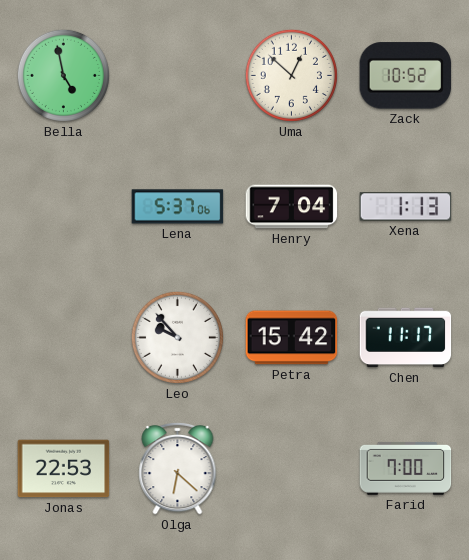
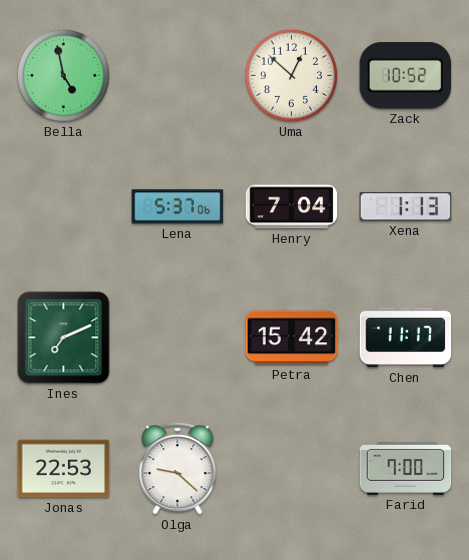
Ines: none -> 7:11 (64, 338)
Leo: 9:53 -> none (177, 337)
Olga: 6:22 -> 9:22 (178, 468)
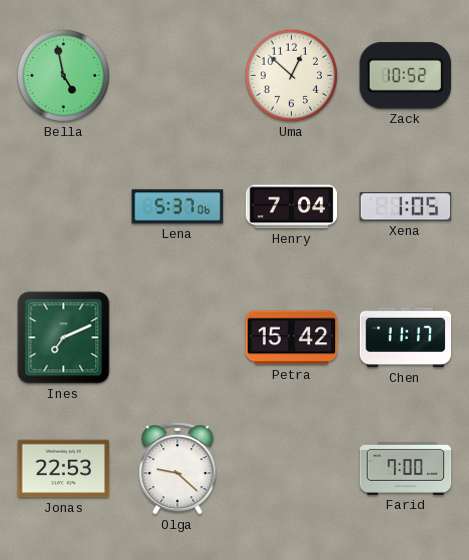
Xena: 1:13 -> 1:05 (406, 207)
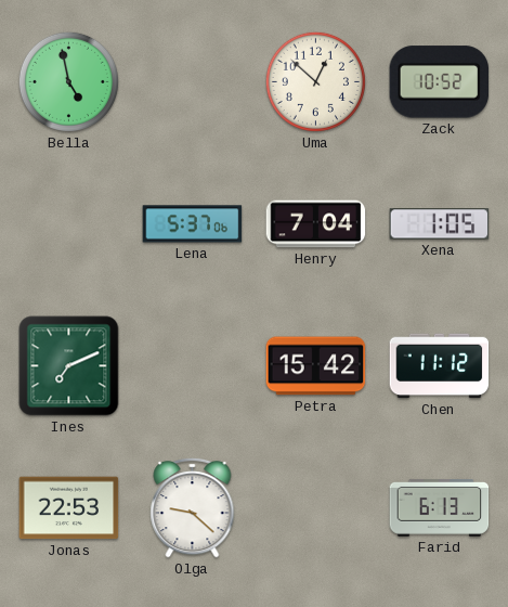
Chen: 11:17 -> 11:12 (440, 366)
Farid: 7:00 -> 6:13 (440, 507)
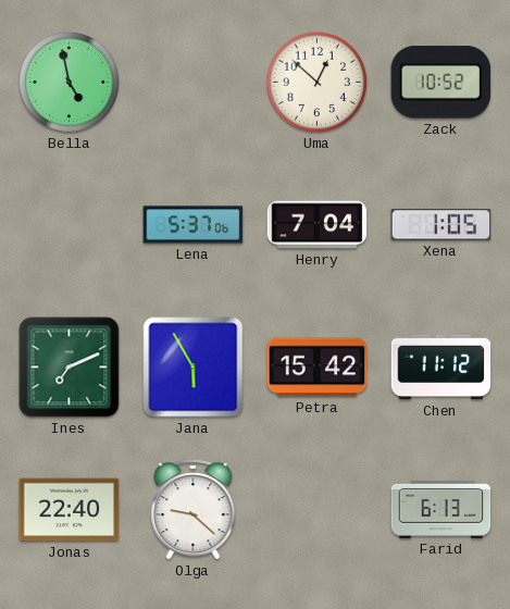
Jana: none -> 5:55 (194, 368)
Jonas: 22:53 -> 22:40 (70, 510)
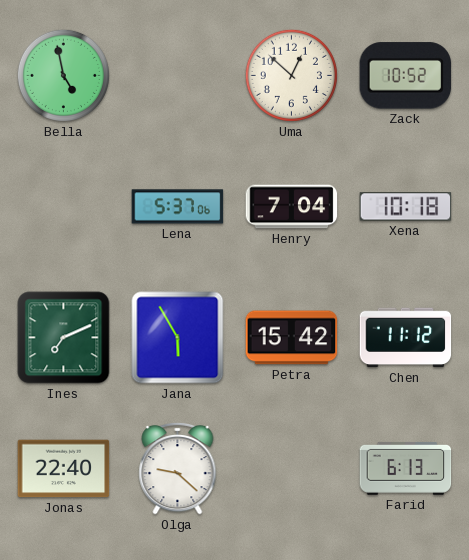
Xena: 1:05 -> 10:18 (406, 207)
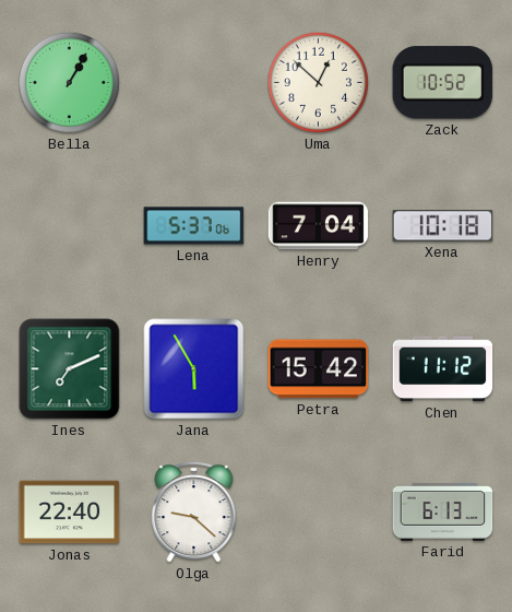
Bella: 4:58 -> 1:05 (69, 82)
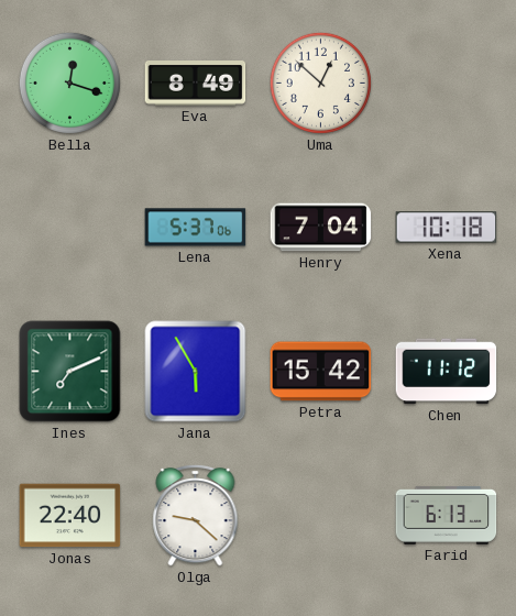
Bella: 1:05 -> 12:18 (69, 82)
Eva: none -> 8:49 (196, 84)
Zack: 10:52 -> none (443, 83)
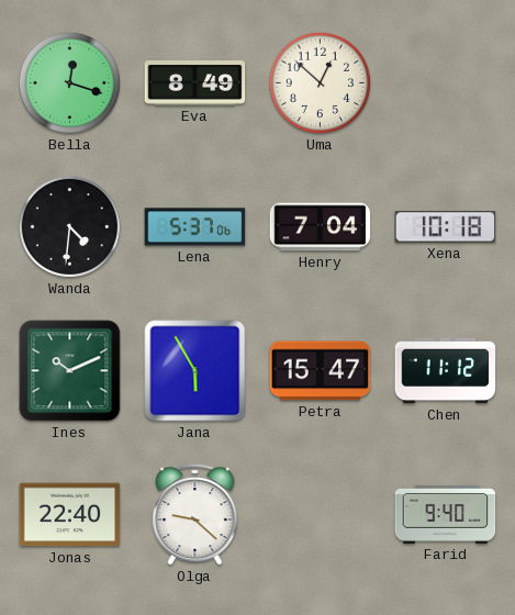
Wanda: none -> 4:31 (69, 226)
Ines: 7:11 -> 10:11 (70, 371)
Petra: 15:42 -> 15:47 (321, 371)
Farid: 6:13 -> 9:40 (446, 514)
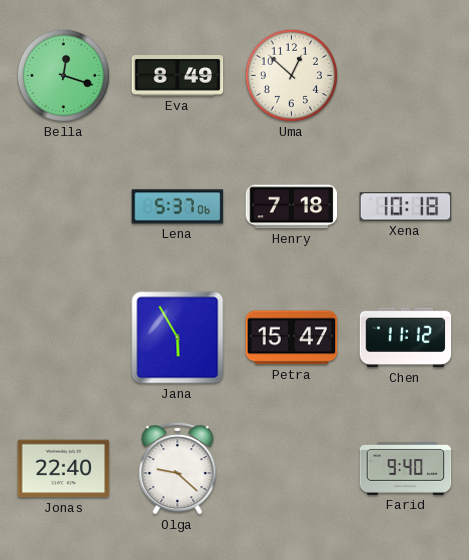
Wanda: 4:31 -> none (69, 226)
Henry: 7:04 -> 7:18 (292, 207)
Ines: 10:11 -> none (70, 371)
